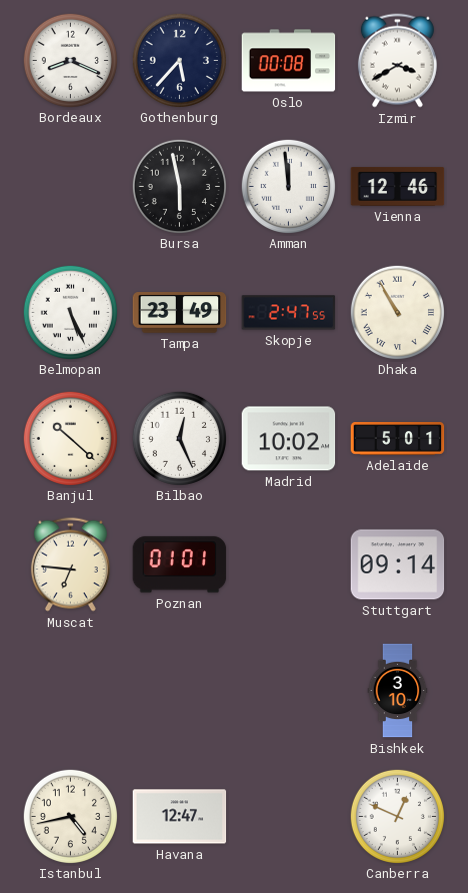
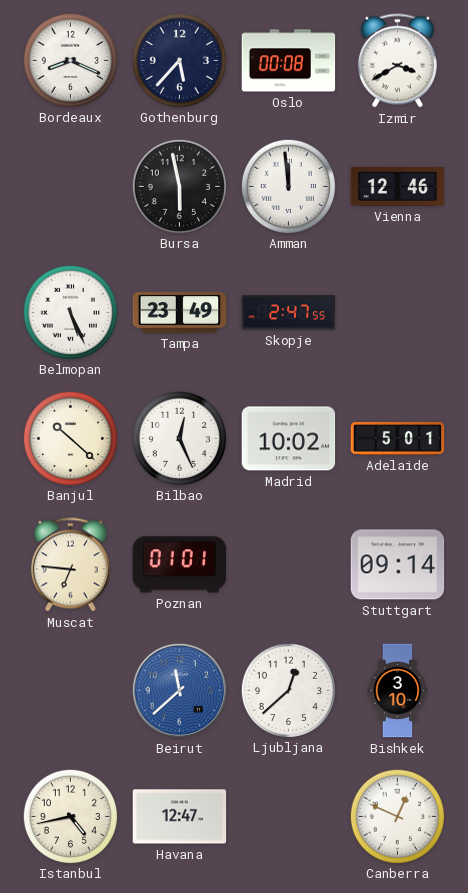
Dhaka: 10:55 -> none (397, 312)
Beirut: none -> 11:38 (180, 691)
Ljubljana: none -> 12:38 (288, 690)
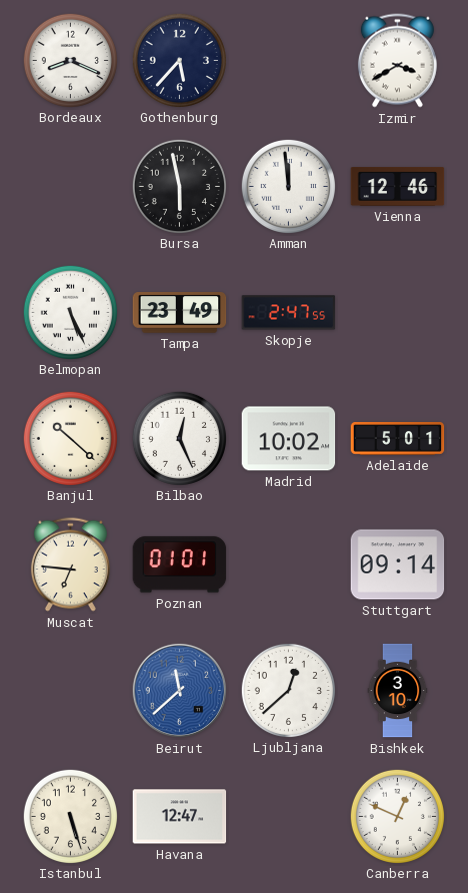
Oslo: 00:08 -> none (289, 61)
Istanbul: 4:43 -> 5:27 (70, 816)
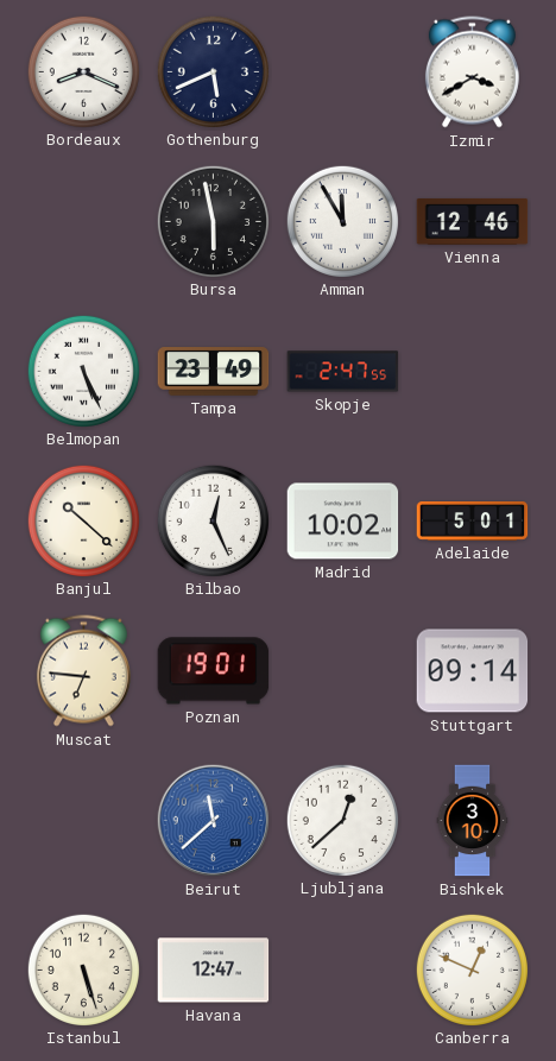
Gothenburg: 5:37 -> 5:41 (213, 71)
Amman: 11:59 -> 11:55 (342, 221)
Poznan: 01:01 -> 19:01 (214, 671)
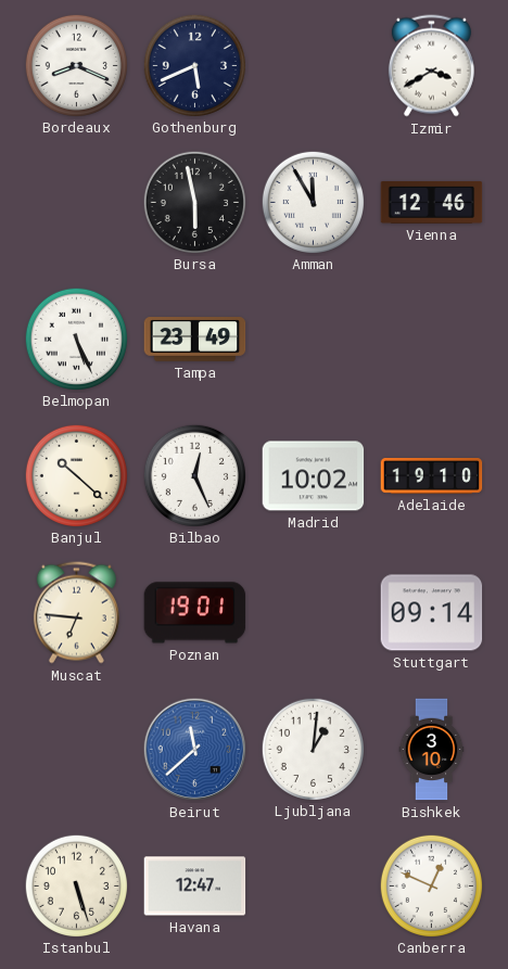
Skopje: 2:47 -> none (343, 372)
Adelaide: 5:01 -> 19:10 (432, 476)
Ljubljana: 12:38 -> 1:01 (313, 749)
